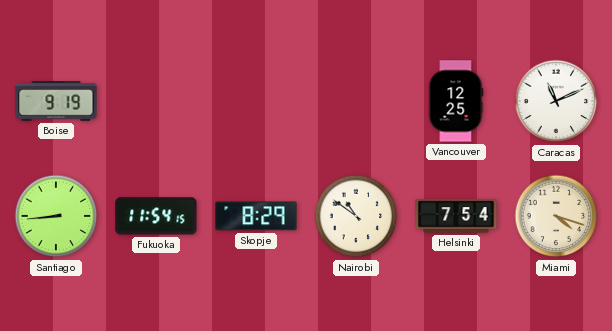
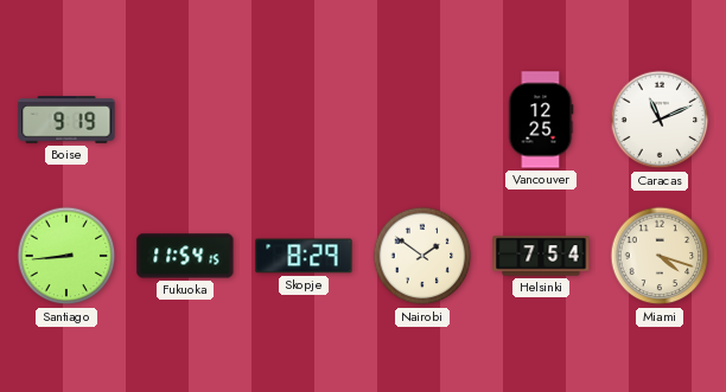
Nairobi: 10:51 -> 1:51 (422, 256)
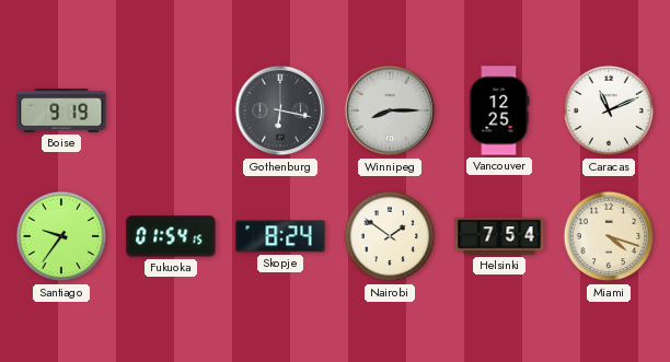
Gothenburg: none -> 6:17 (280, 110)
Winnipeg: none -> 8:15 (390, 110)
Santiago: 8:44 -> 9:36 (61, 236)
Fukuoka: 11:54 -> 01:54 (171, 236)
Skopje: 8:29 -> 8:24 (280, 236)
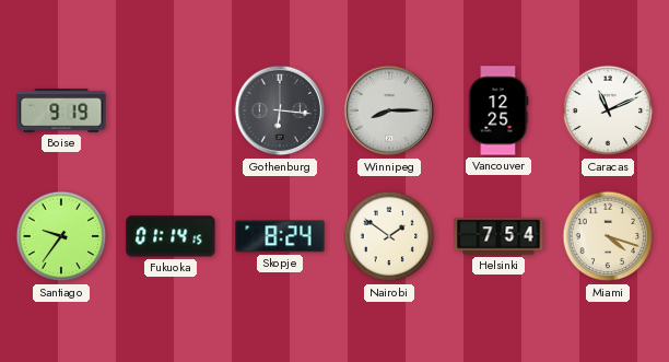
Gothenburg: 6:17 -> 6:16 (280, 110)
Fukuoka: 01:54 -> 01:14 (171, 236)
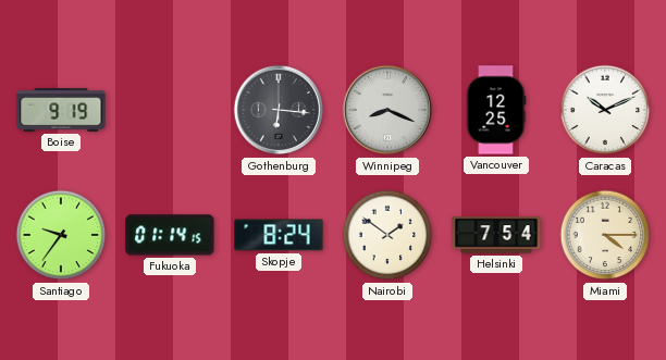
Winnipeg: 8:15 -> 8:19 (387, 110)
Caracas: 11:11 -> 10:11 (605, 110)
Miami: 4:18 -> 4:15 (605, 235)
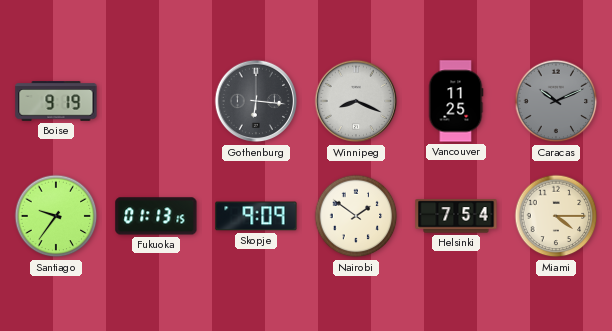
Vancouver: 12:25 -> 11:25 (456, 101)
Caracas dial: white -> grey (556, 101)
Fukuoka: 01:14 -> 01:13 (156, 216)
Skopje: 8:24 -> 9:09 (256, 216)
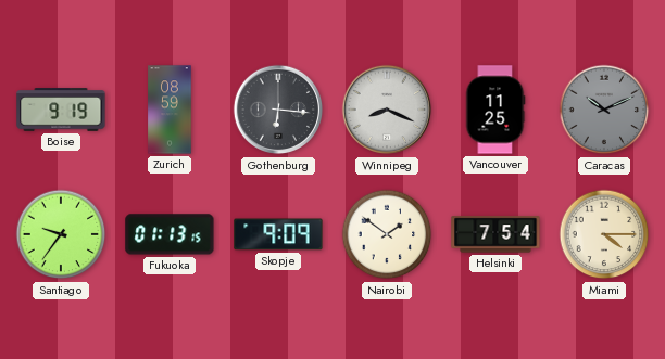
Zurich: none -> 08:59 (170, 110)
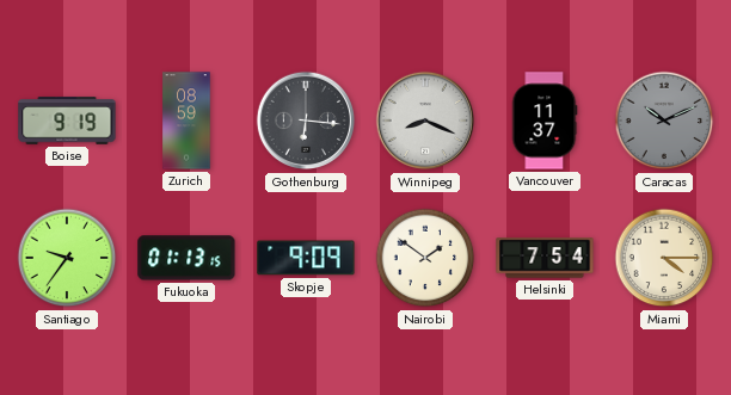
Vancouver: 11:25 -> 11:37 (545, 121)
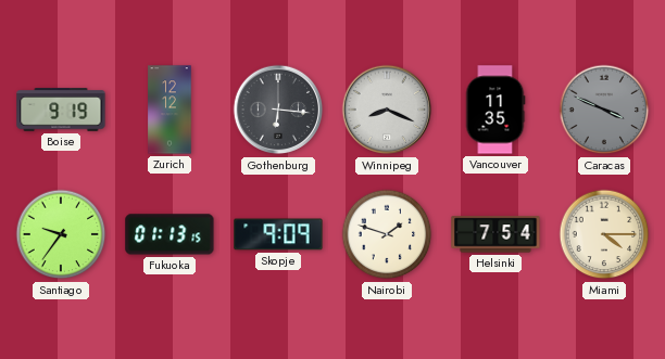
Zurich: 08:59 -> 12:12 (170, 110)
Vancouver: 11:37 -> 11:35 (495, 110)
Caracas: 10:11 -> 3:49 (604, 110)
Nairobi: 1:51 -> 1:48 (387, 234)
